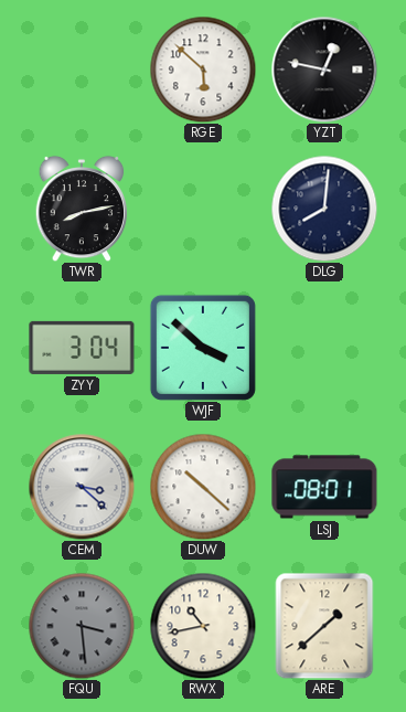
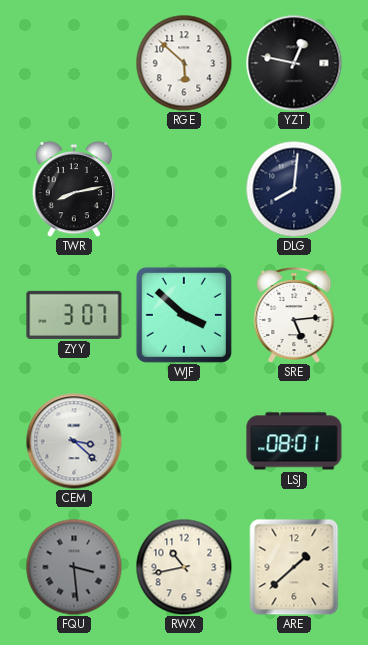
ZYY: 3:04 -> 3:07 (74, 315)
SRE: none -> 5:14 (294, 316)
DUW: 10:22 -> none (203, 487)
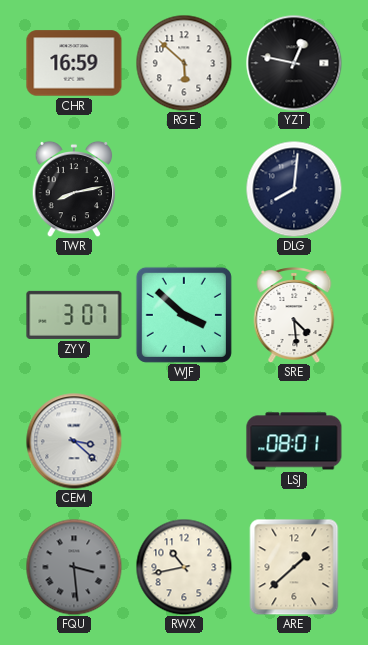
CHR: none -> 16:59 (74, 63)
SRE: 5:14 -> 4:29 (294, 316)
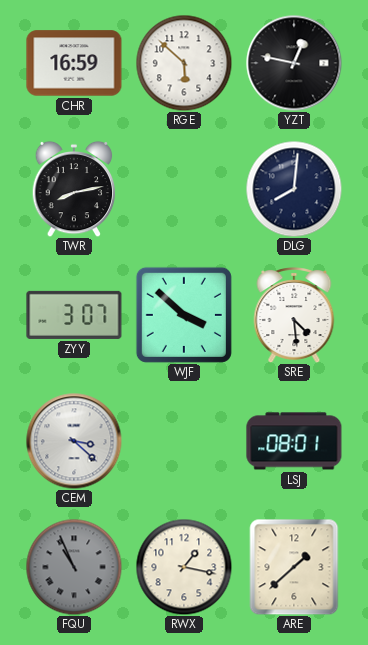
FQU: 3:29 -> 10:56 (74, 567)
RWX: 10:43 -> 1:17 (184, 567)
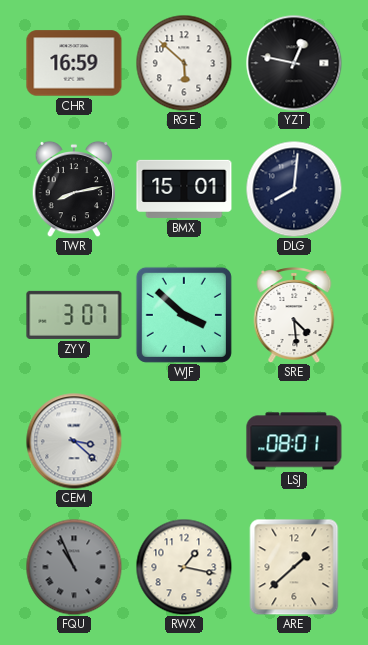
BMX: none -> 15:01 (184, 189)
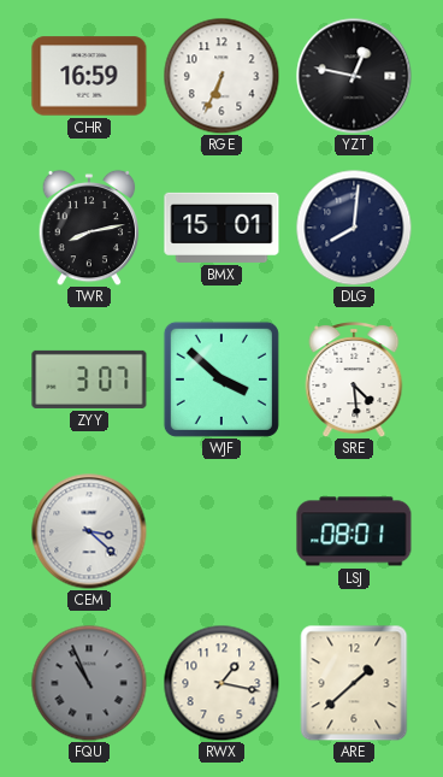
RGE: 5:52 -> 6:34 (221, 76)
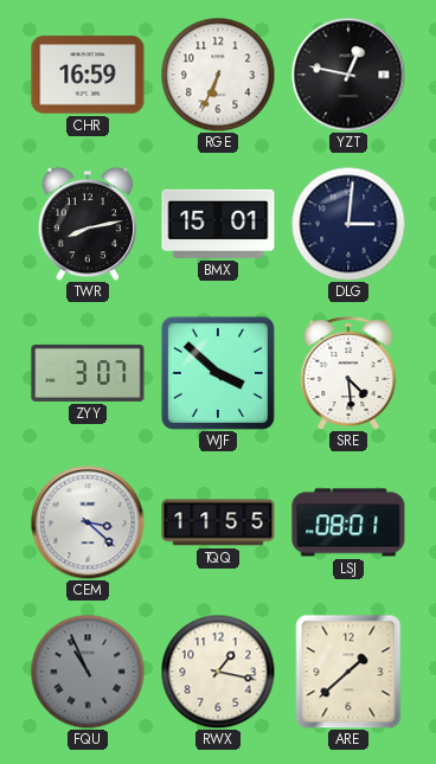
DLG: 8:01 -> 3:01 (348, 224)
TQQ: none -> 11:55 (218, 522)
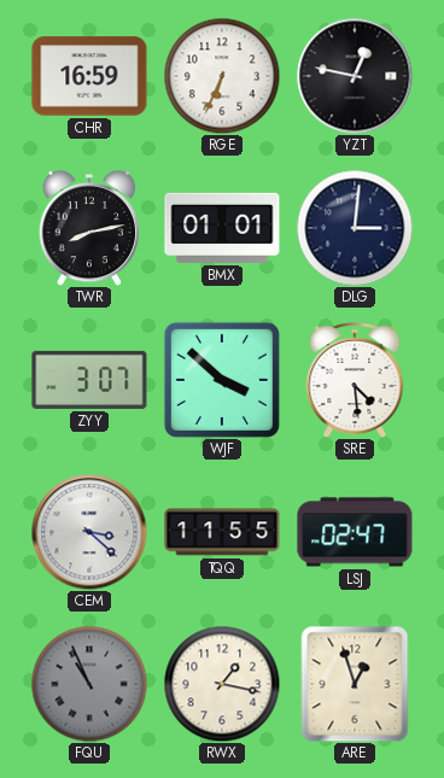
BMX: 15:01 -> 01:01 (222, 228)
LSJ: 08:01 -> 02:47 (355, 532)
ARE: 1:38 -> 12:57 (355, 684)
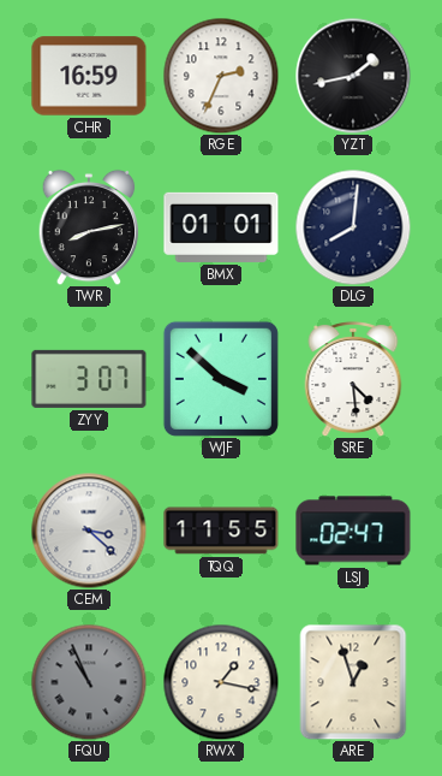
RGE: 6:34 -> 2:34 (221, 76)
YZT: 12:47 -> 1:43 (353, 76)
DLG: 3:01 -> 8:01 (353, 227)
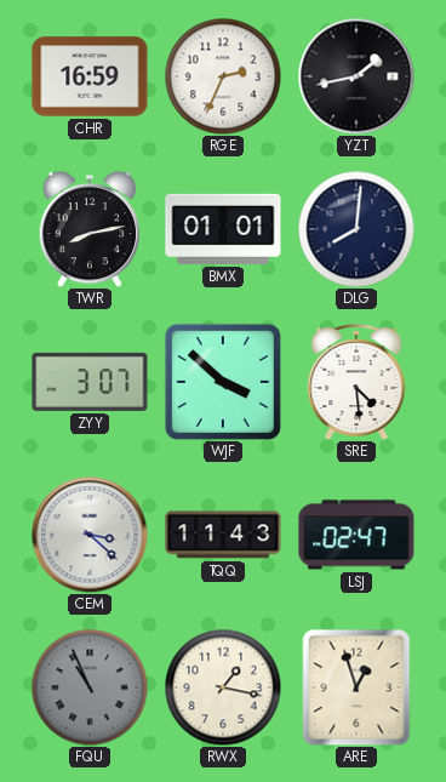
TQQ: 11:55 -> 11:43 (223, 535)
